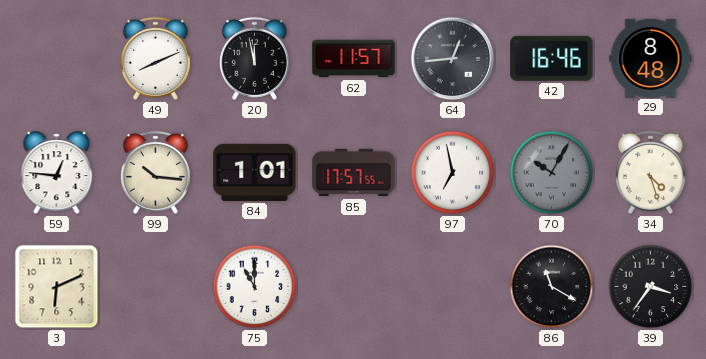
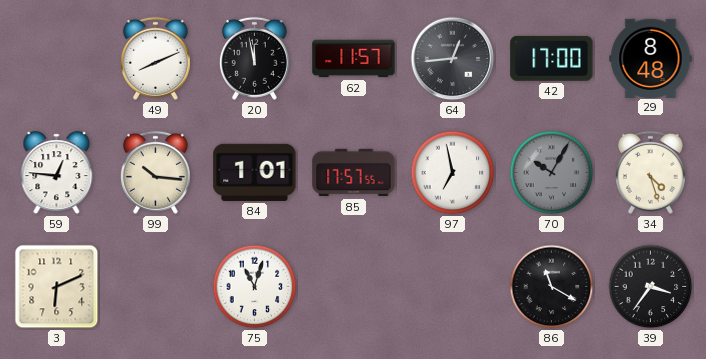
42: 16:46 -> 17:00 (552, 58)
75: 11:00 -> 11:03 (255, 287)
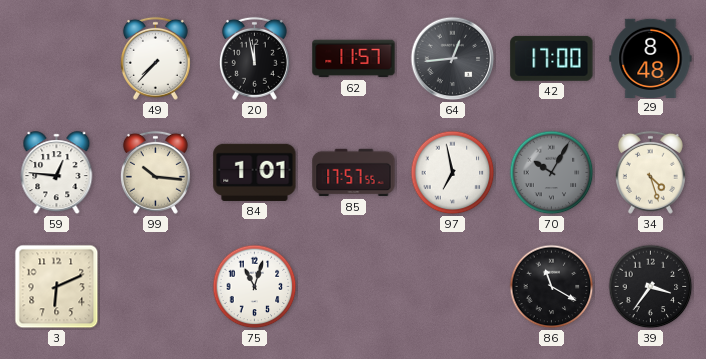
49: 8:11 -> 7:37 (155, 58)
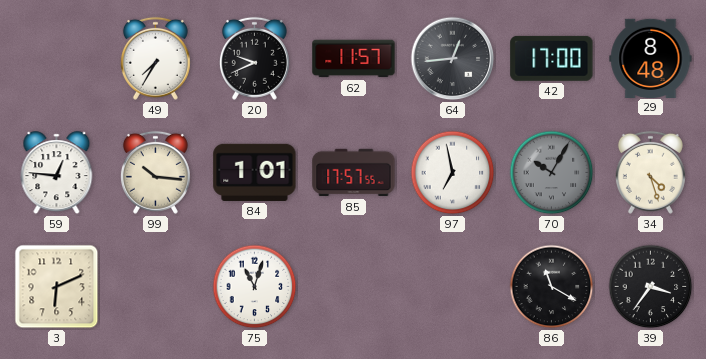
49: 7:37 -> 7:35 (155, 58)
20: 11:58 -> 9:41 (254, 58)
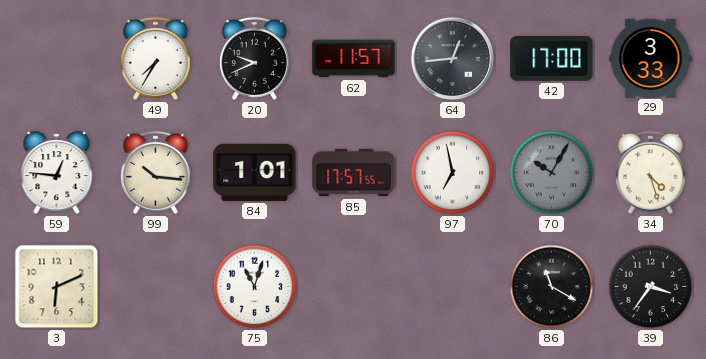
29: 8:48 -> 3:33 (651, 58)
